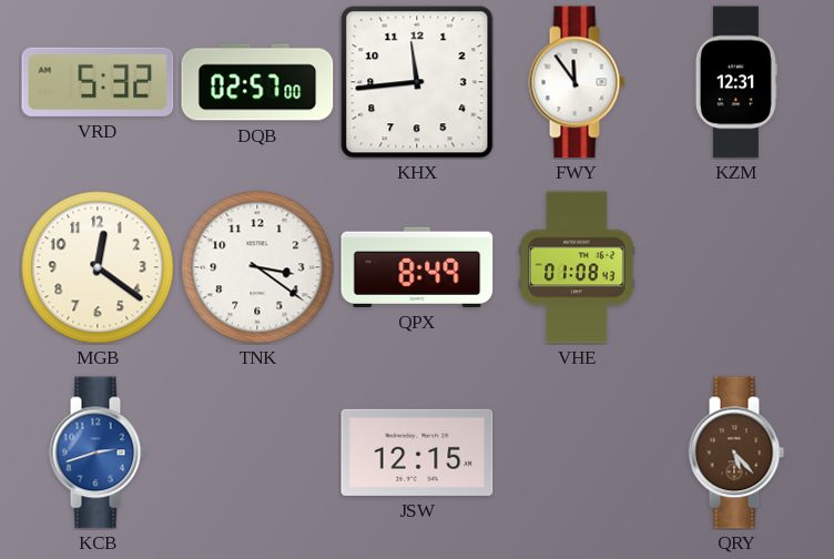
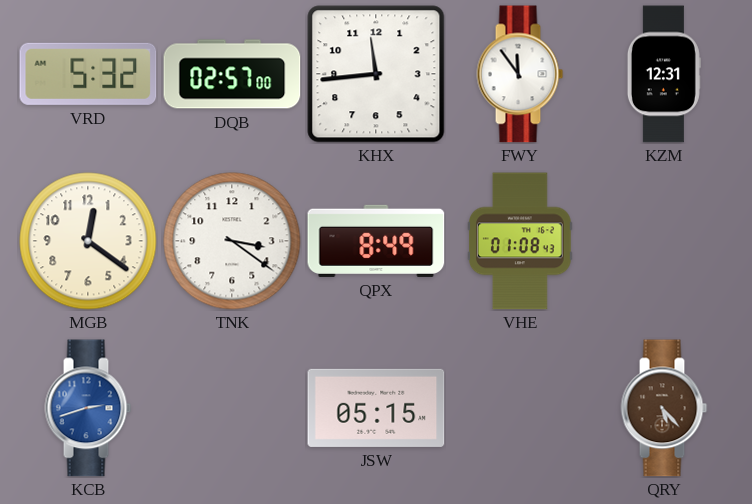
JSW: 12:15 -> 05:15 (376, 408)
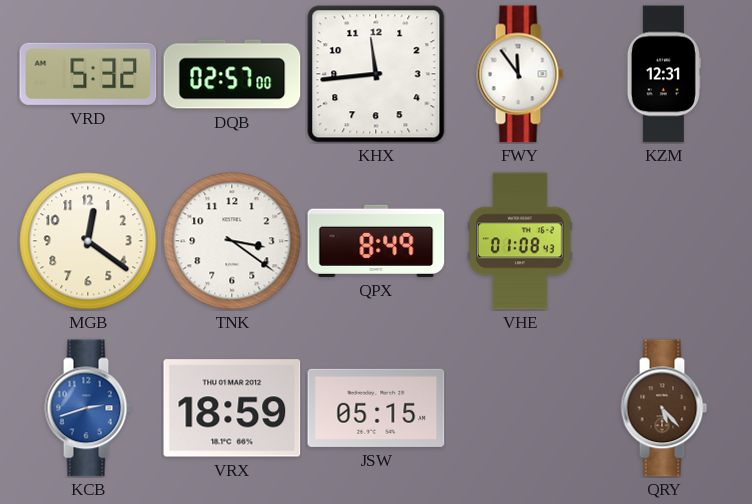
VRX: none -> 18:59 (232, 408)
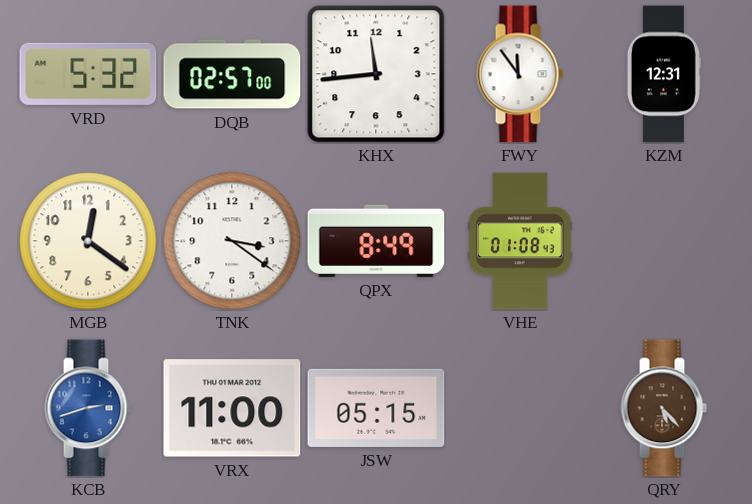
VRX: 18:59 -> 11:00 (232, 408)
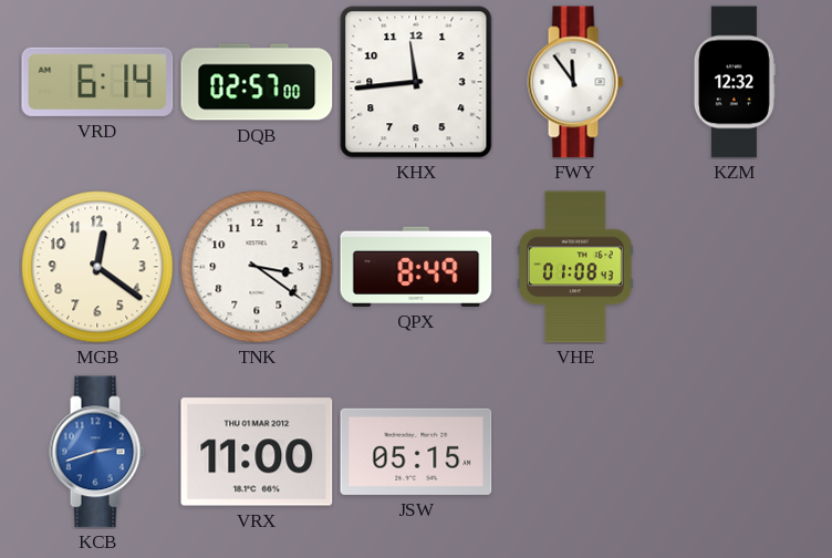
VRD: 5:32 -> 6:14 (97, 82)
KZM: 12:31 -> 12:32 (735, 82)
QRY: 5:23 -> none (664, 408)
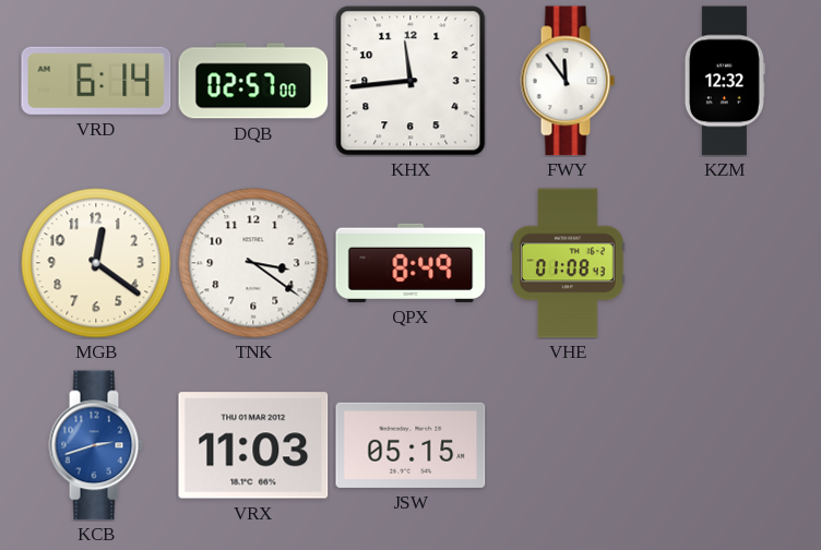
VRX: 11:00 -> 11:03 (253, 445)
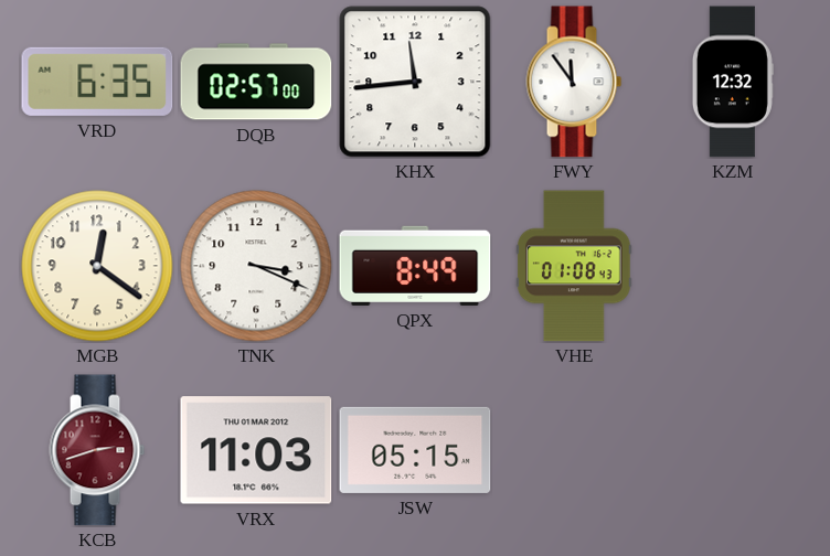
VRD: 6:14 -> 6:35 (97, 82)
TNK: 3:21 -> 3:19 (256, 266)
KCB dial: blue -> burgundy (97, 450)
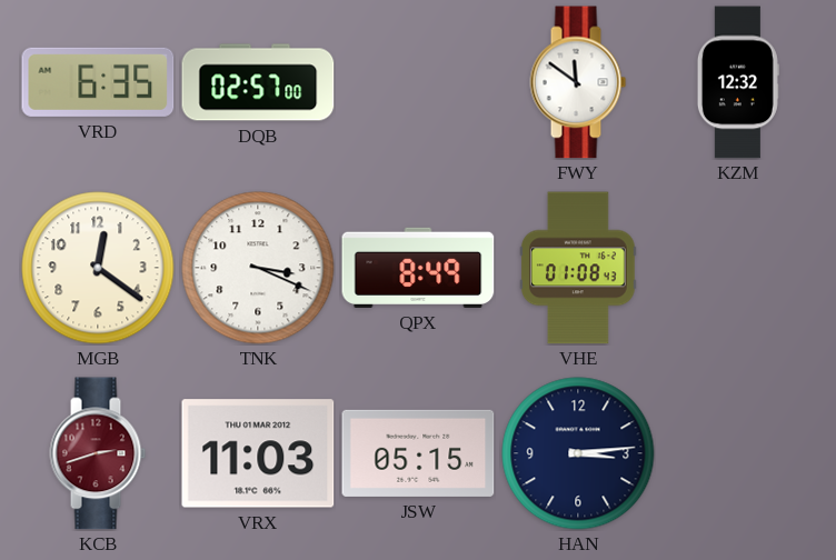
KHX: 11:44 -> none (415, 82)
FWY: 11:54 -> 11:51 (578, 82)
HAN: none -> 3:14 (578, 453)
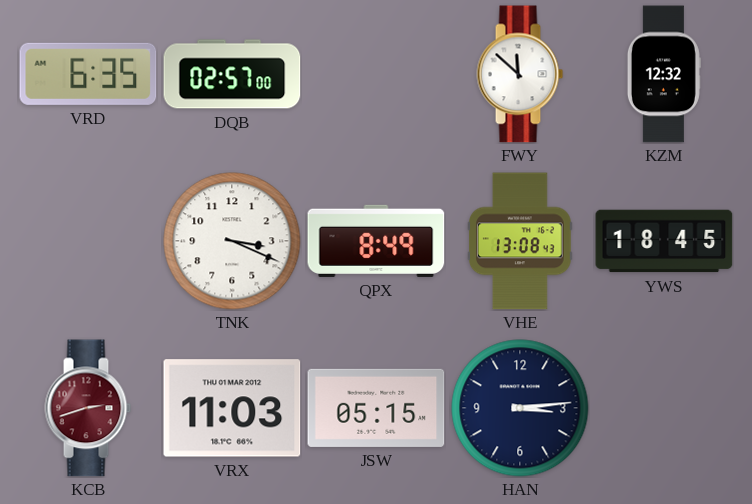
FWY: 11:51 -> 11:52 (520, 74)
MGB: 12:21 -> none (98, 268)
VHE: 01:08 -> 13:08 (521, 241)
YWS: none -> 18:45 (664, 241)
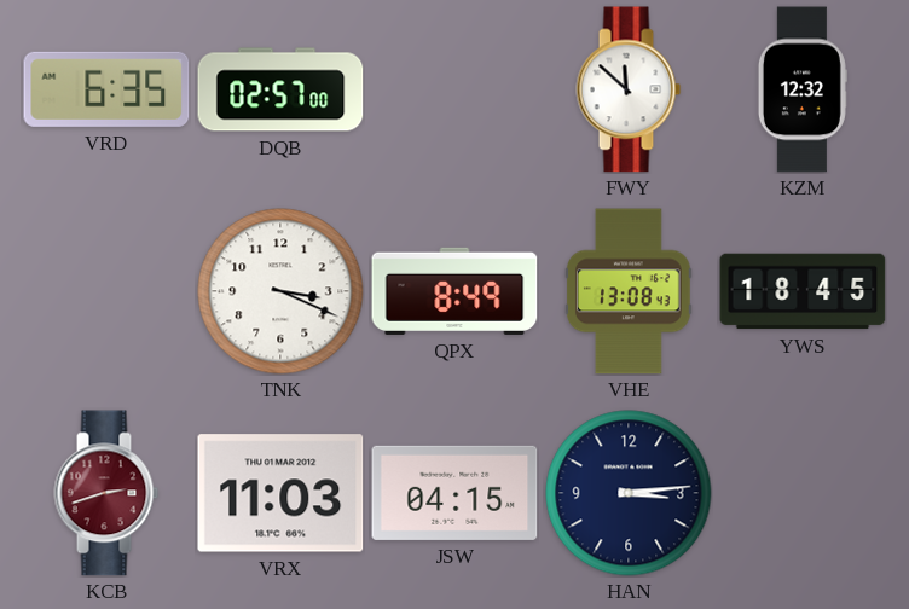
JSW: 05:15 -> 04:15 (454, 493)
